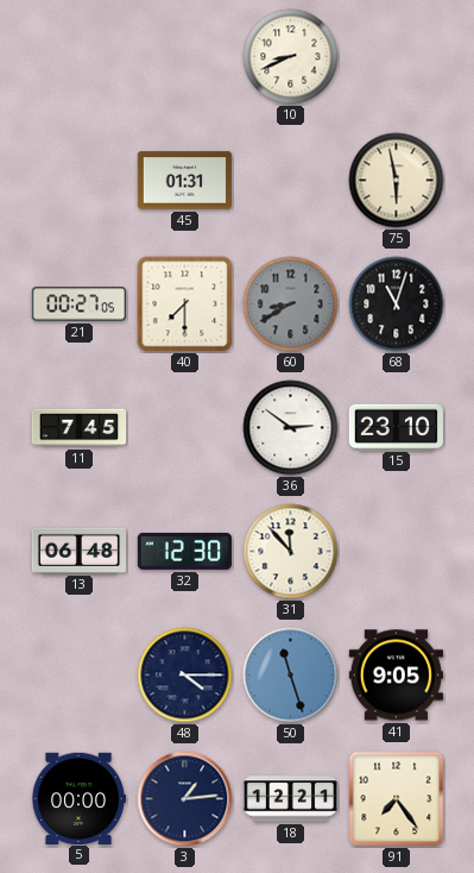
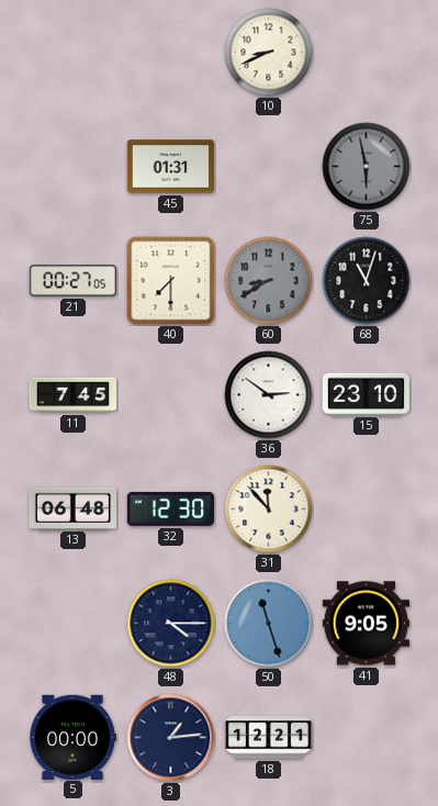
75 dial: cream -> grey (367, 167)
91: 7:24 -> none (397, 799)
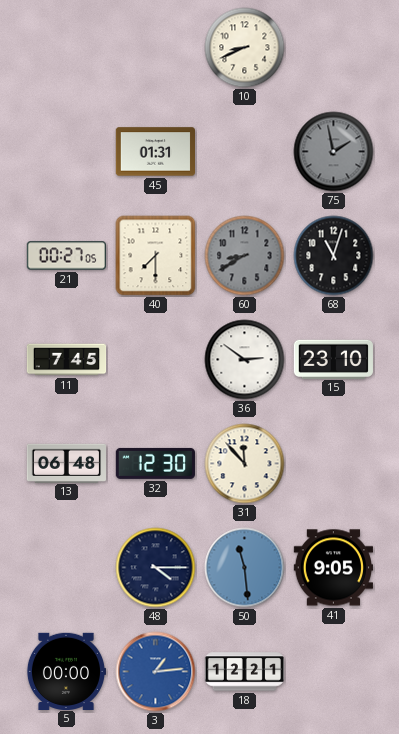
75: 5:58 -> 1:58 (334, 152)
50: 11:27 -> 11:29 (245, 568)
3 dial: navy -> blue (156, 672)
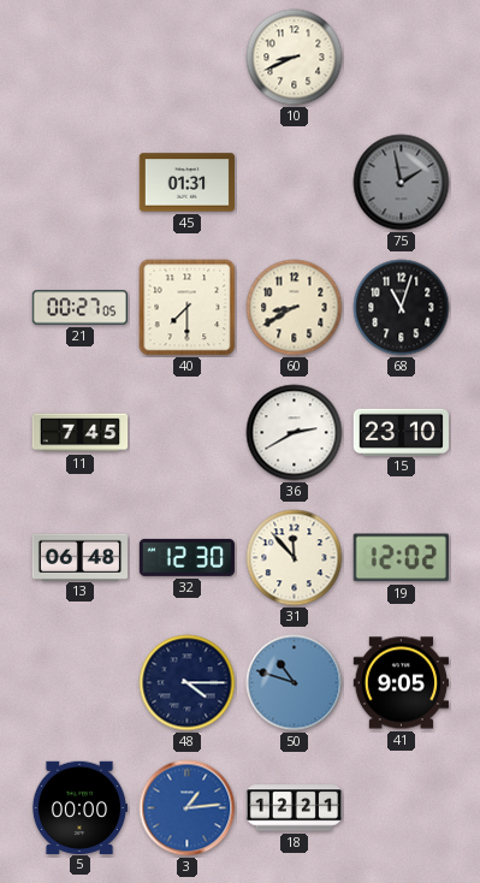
60 dial: grey -> cream (295, 308)
36: 2:51 -> 2:40 (295, 433)
19: none -> 12:02 (401, 558)
50: 11:29 -> 10:48 (295, 683)
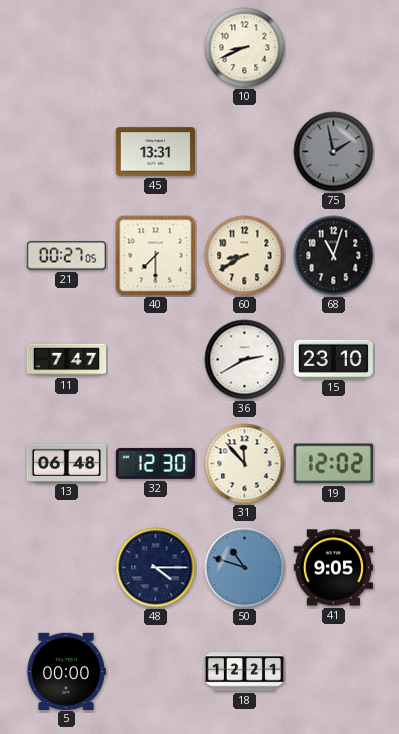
45: 01:31 -> 13:31 (155, 152)
11: 7:45 -> 7:47 (67, 360)
3: 1:14 -> none (188, 808)
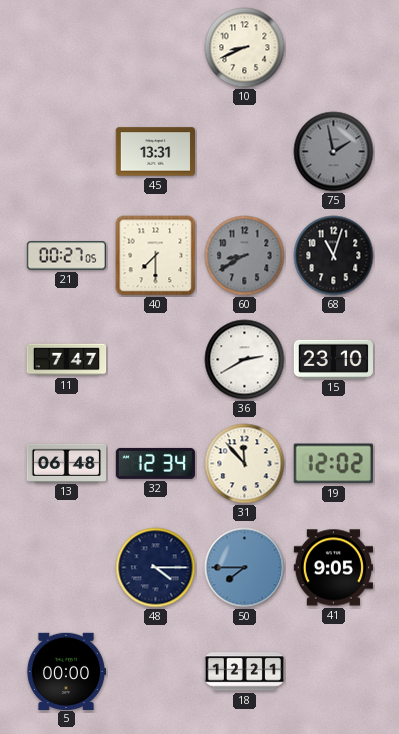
60 dial: cream -> grey (245, 256)
32: 12:30 -> 12:34 (155, 463)
50: 10:48 -> 7:45 (245, 568)
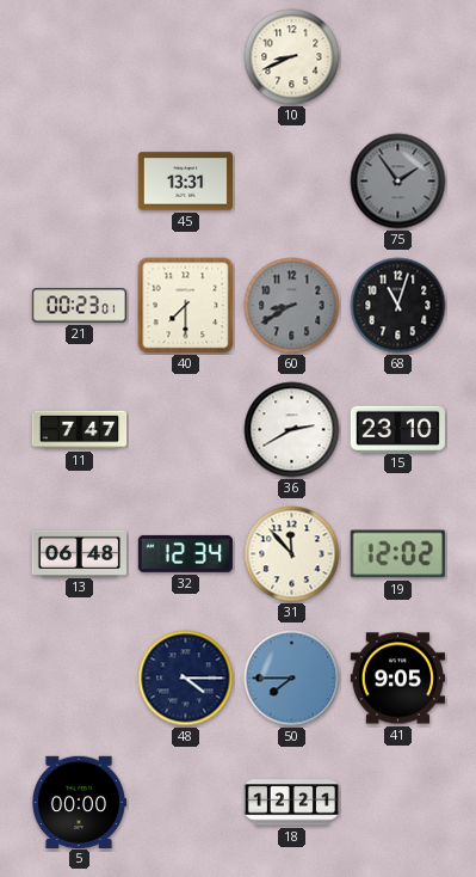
75: 1:58 -> 1:54 (398, 182)
21: 00:27 -> 00:23 (79, 306)
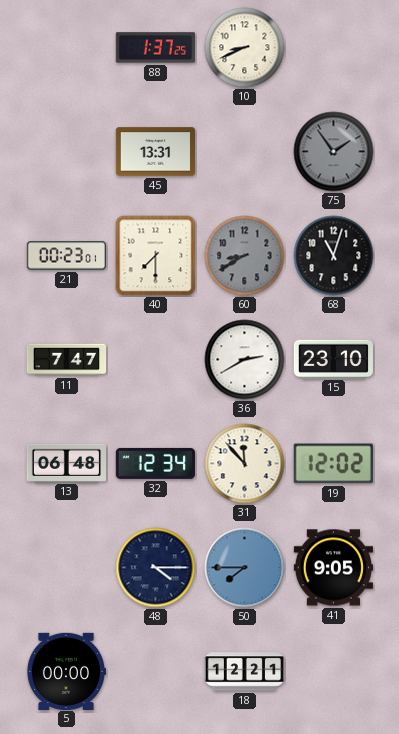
88: none -> 1:37 (155, 48)
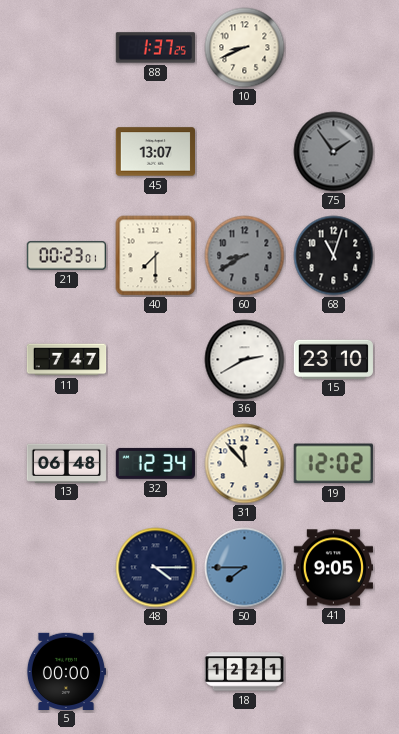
45: 13:31 -> 13:07 (155, 152)
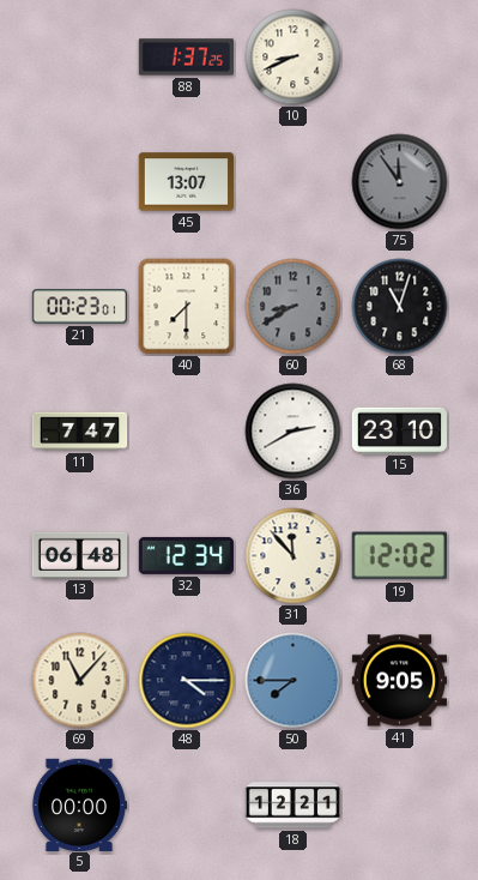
75: 1:54 -> 11:54 (400, 182)
69: none -> 11:07 (80, 681)
